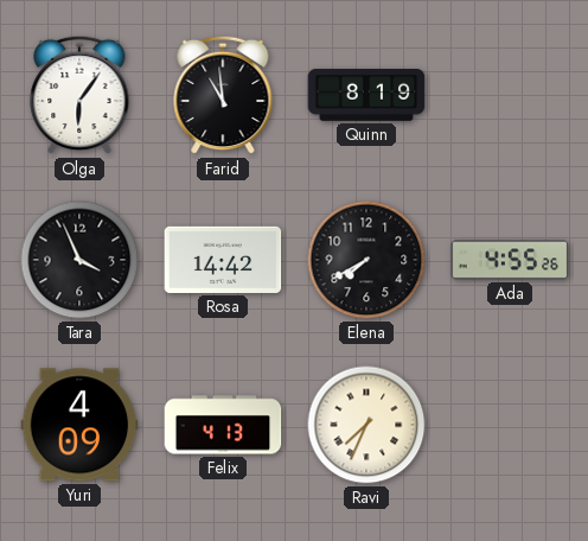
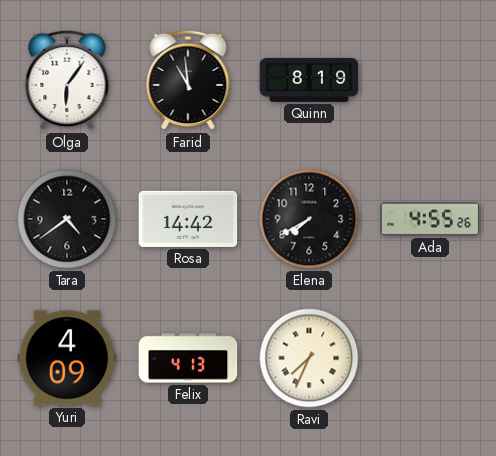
Tara: 3:56 -> 4:39 (67, 219)
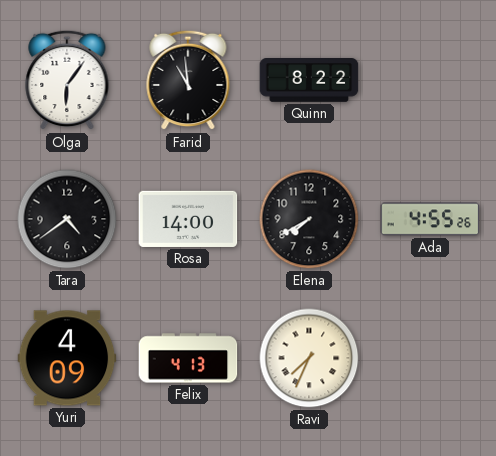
Quinn: 8:19 -> 8:22 (309, 81)
Rosa: 14:42 -> 14:00 (188, 219)
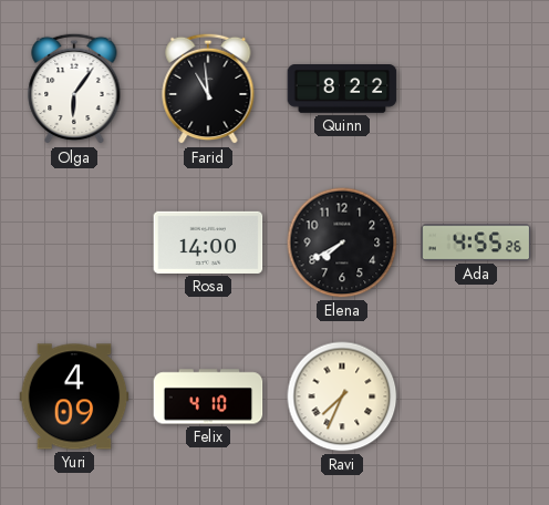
Tara: 4:39 -> none (67, 219)
Felix: 4:13 -> 4:10 (208, 396)
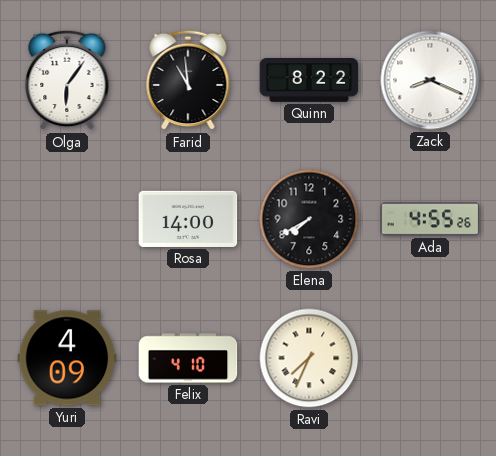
Zack: none -> 8:19 (430, 80)
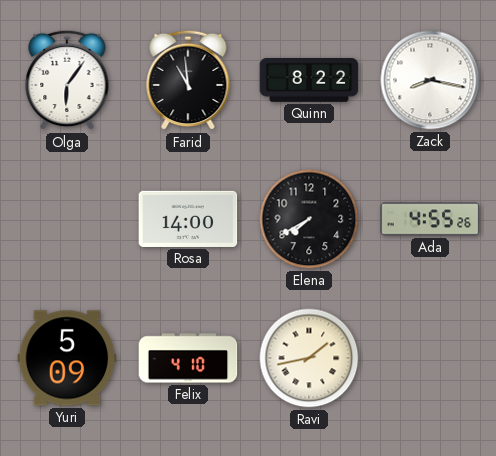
Zack: 8:19 -> 8:17 (430, 80)
Yuri: 4:09 -> 5:09 (67, 358)
Ravi: 7:34 -> 1:43 (309, 358)
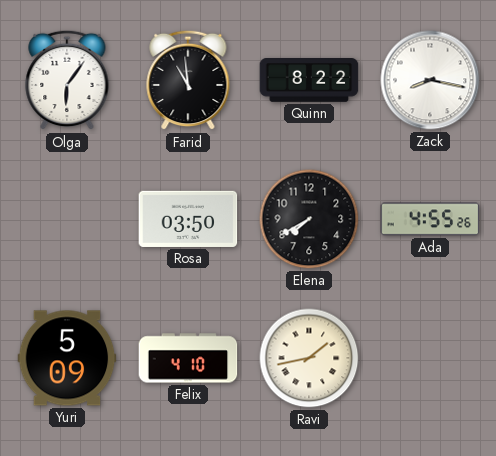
Rosa: 14:00 -> 03:50 (188, 219)
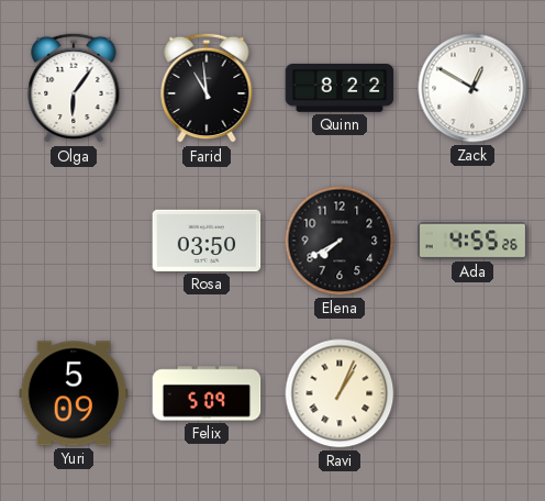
Zack: 8:17 -> 12:50 (472, 88)
Felix: 4:10 -> 5:09 (207, 393)
Ravi: 1:43 -> 1:04 (340, 393)
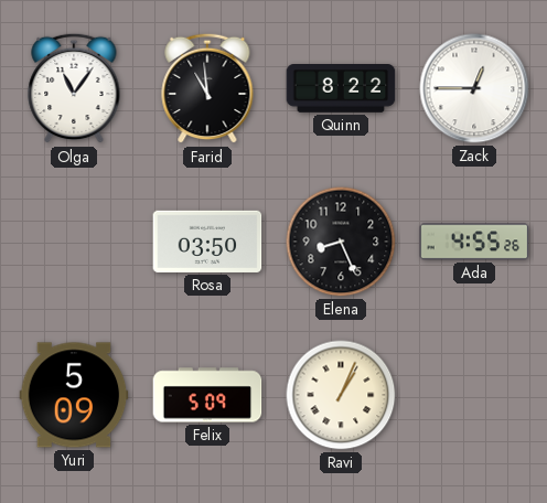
Olga: 6:06 -> 11:06 (74, 88)
Zack: 12:50 -> 12:45 (474, 88)
Elena: 7:40 -> 8:26 (341, 242)
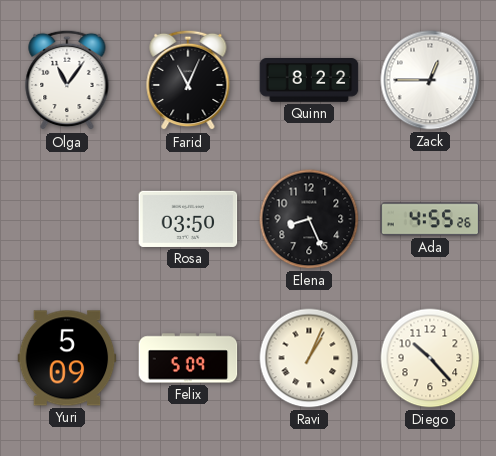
Farid: 10:59 -> 11:04 (188, 80)
Diego: none -> 10:23 (430, 358)
